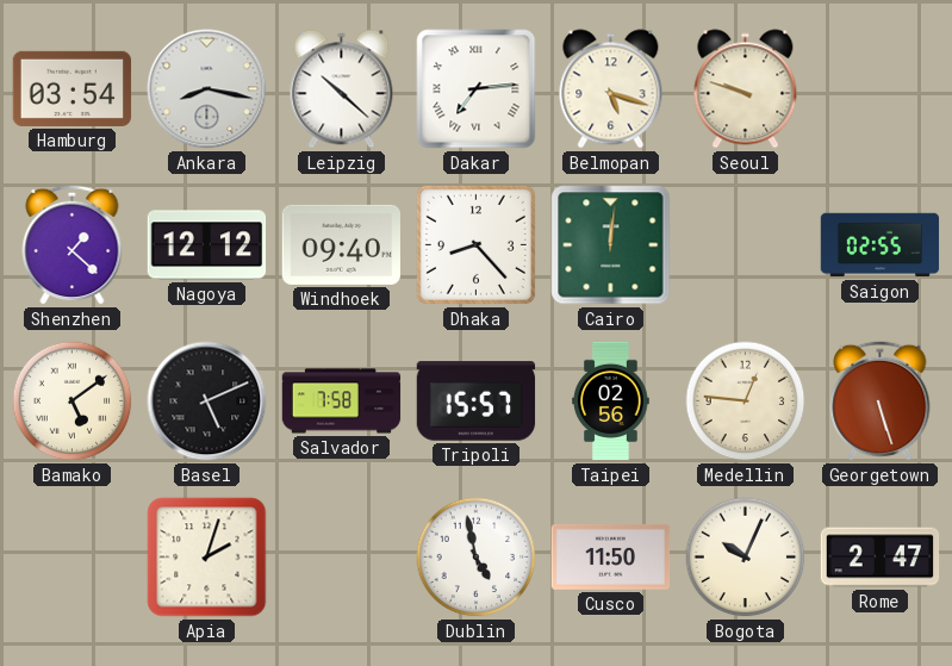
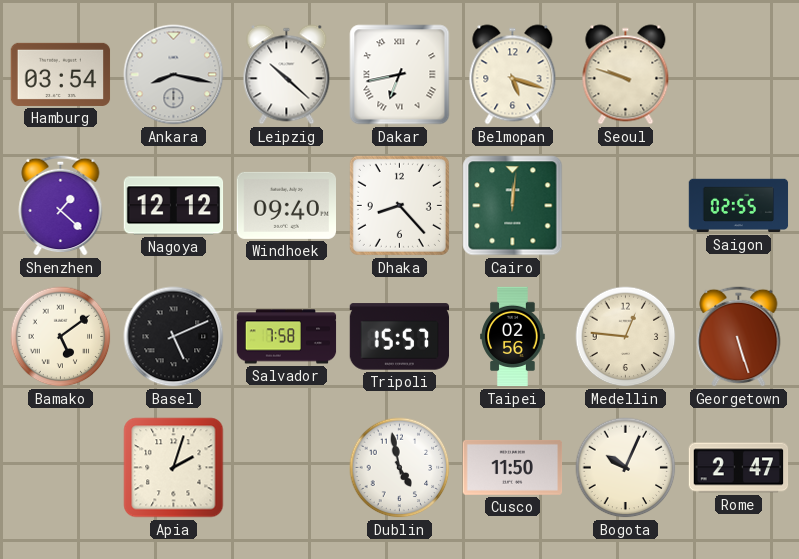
Dakar: 7:14 -> 6:43 (400, 75)
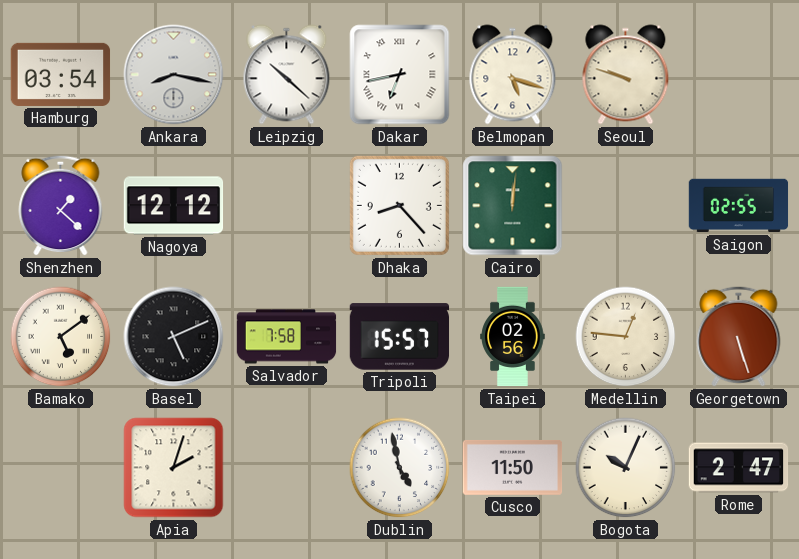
Windhoek: 09:40 -> none (286, 205)
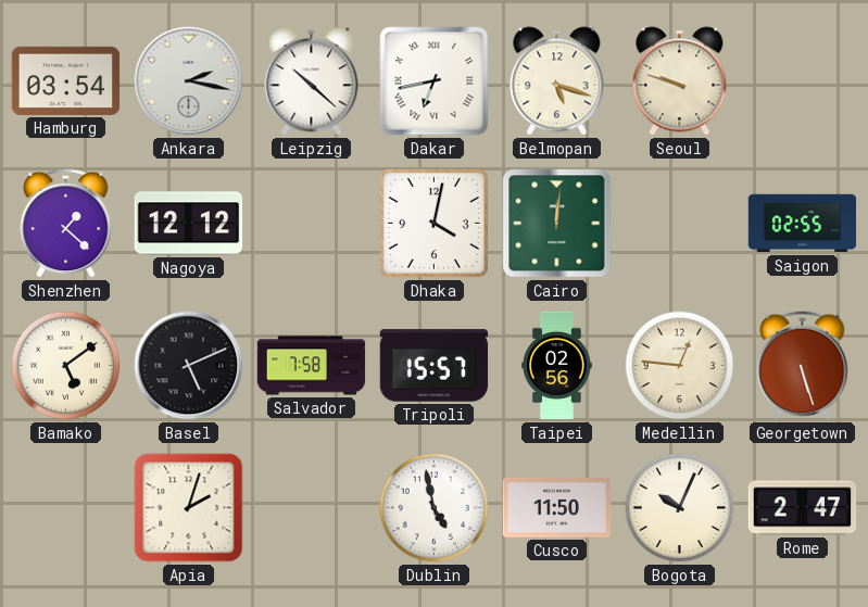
Ankara: 8:17 -> 2:17 (189, 81)
Dhaka: 8:23 -> 4:02 (433, 223)
